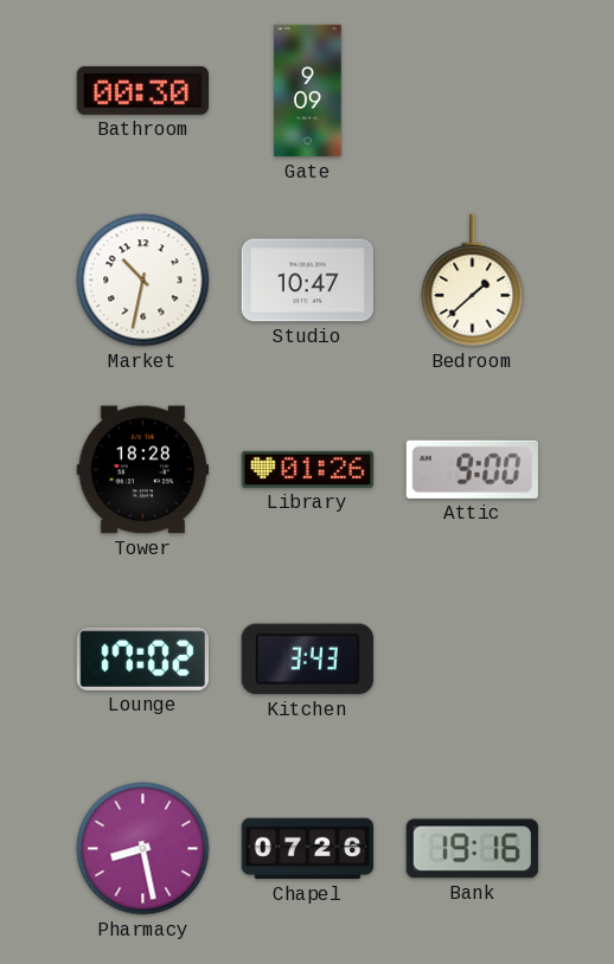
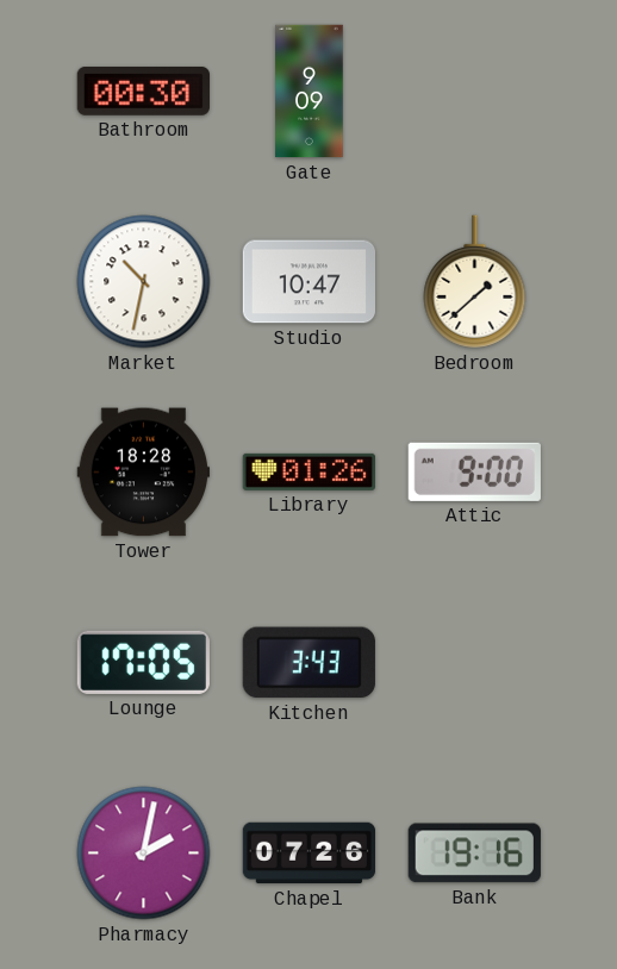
Lounge: 17:02 -> 17:05 (143, 662)
Pharmacy: 8:28 -> 2:02 (144, 854)
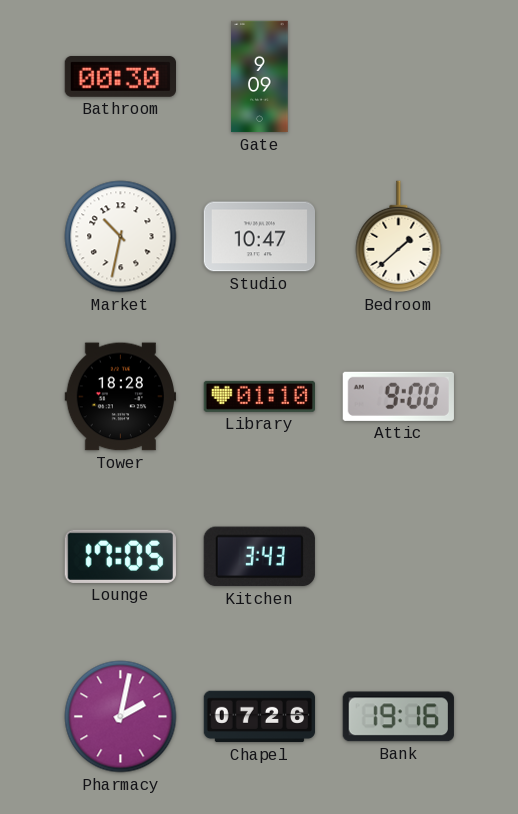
Library: 01:26 -> 01:10 (259, 396)
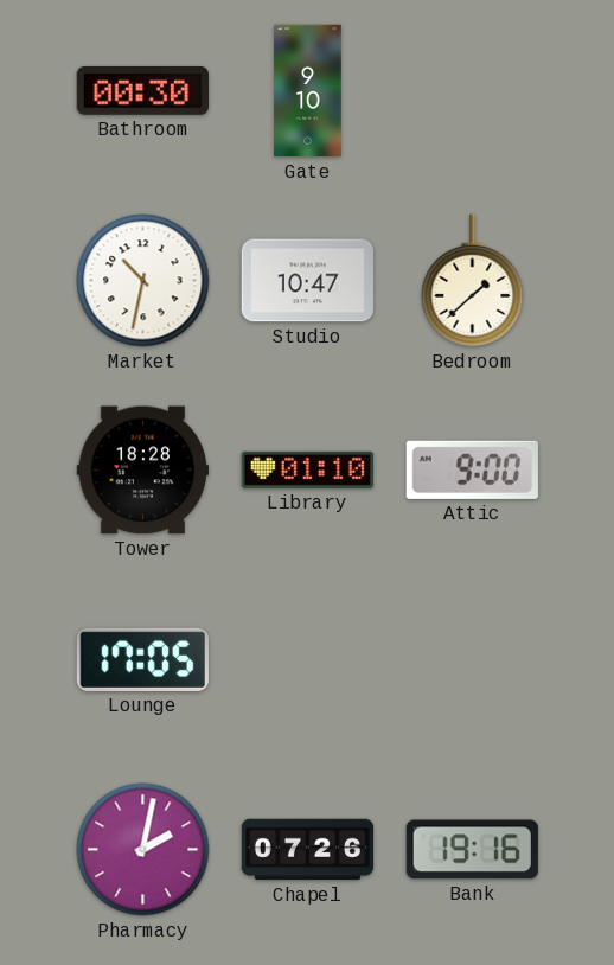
Gate: 9:09 -> 9:10 (308, 91)
Kitchen: 3:43 -> none (259, 557)
